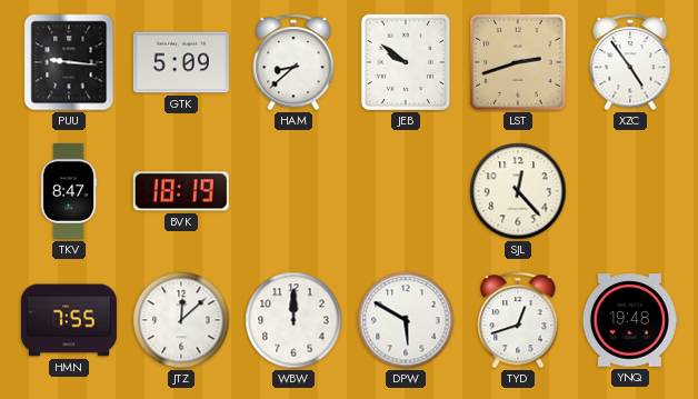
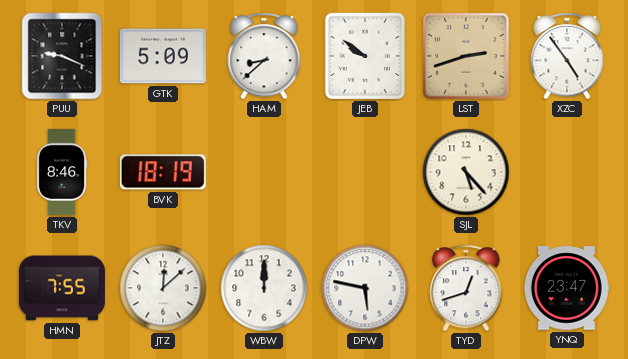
PUU: 9:16 -> 9:19 (62, 56)
TKV: 8:47 -> 8:46 (62, 172)
SJL: 12:23 -> 5:23 (466, 172)
DPW: 5:50 -> 5:47 (365, 288)
YNQ: 19:48 -> 23:47 (567, 288)
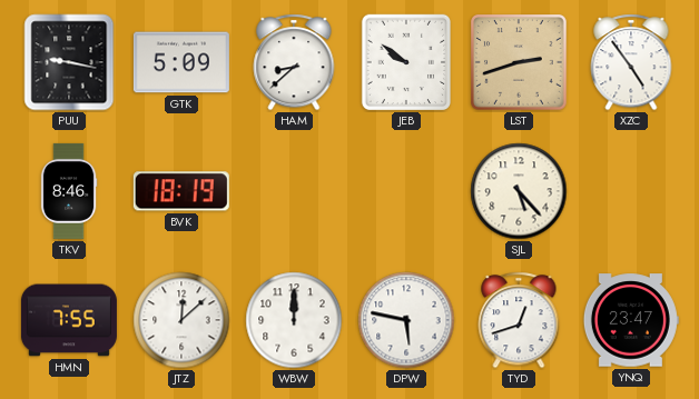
PUU: 9:19 -> 9:17 (69, 62)
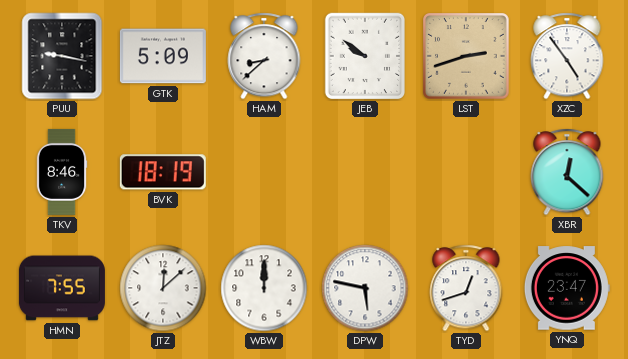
SJL: 5:23 -> none (519, 191)
XBR: none -> 12:22 (567, 172)
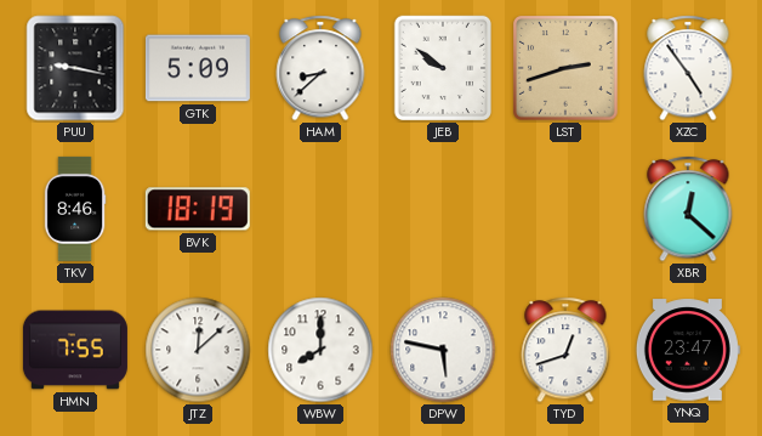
WBW: 12:00 -> 8:00 (320, 350)
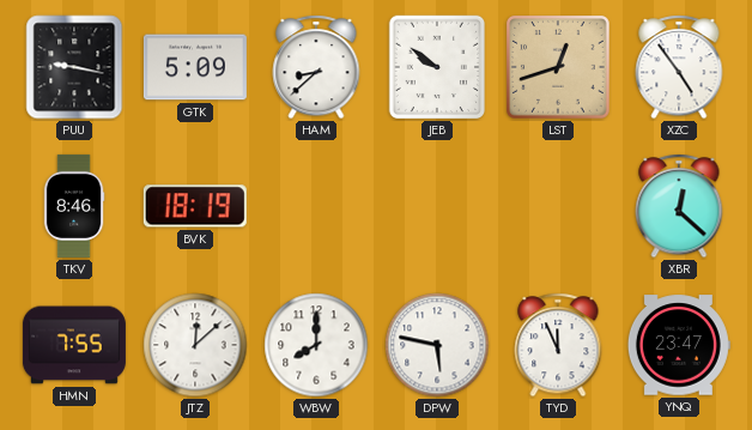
LST: 2:42 -> 12:42 (559, 68)
TYD: 12:42 -> 11:56 (558, 345)
